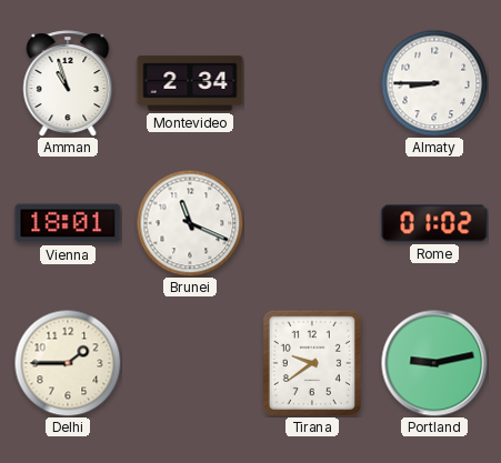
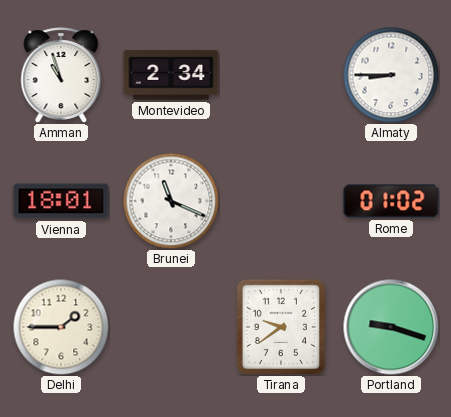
Portland: 9:13 -> 9:18 (391, 327)
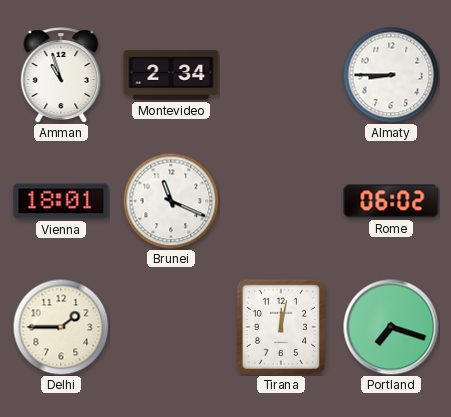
Rome: 01:02 -> 06:02 (391, 201)
Tirana: 9:39 -> 12:02 (281, 327)
Portland: 9:18 -> 7:18 (391, 327)
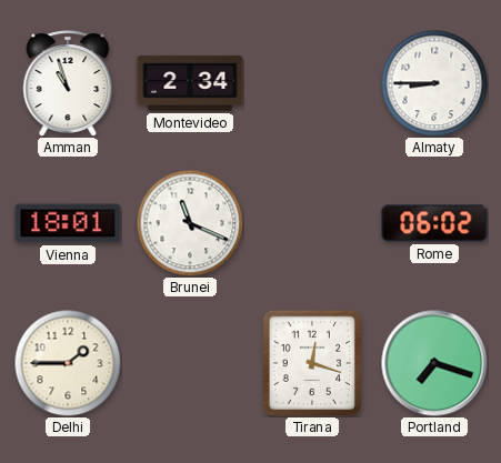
Tirana: 12:02 -> 12:18 (312, 363)
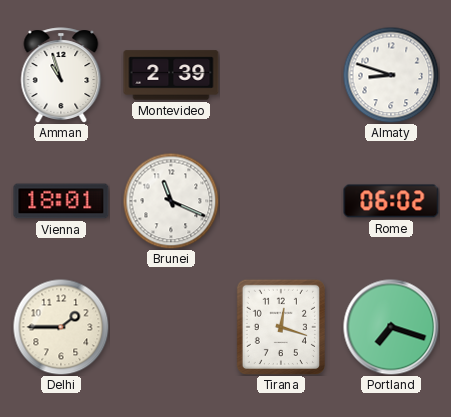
Montevideo: 2:34 -> 2:39 (171, 75)
Almaty: 8:45 -> 8:48 (391, 75)
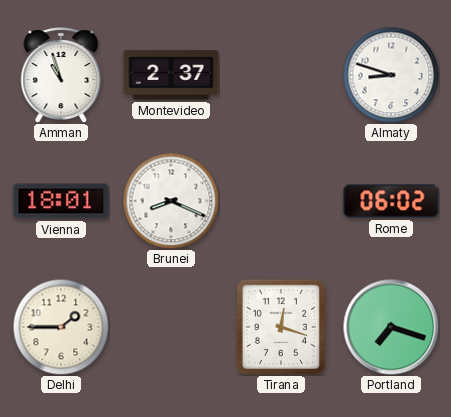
Montevideo: 2:39 -> 2:37 (171, 75)
Brunei: 11:19 -> 8:19 (171, 201)
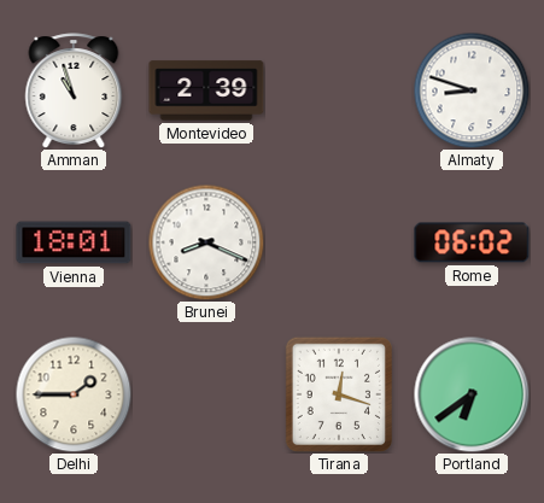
Montevideo: 2:37 -> 2:39 (206, 90)
Portland: 7:18 -> 6:39 (472, 394)
